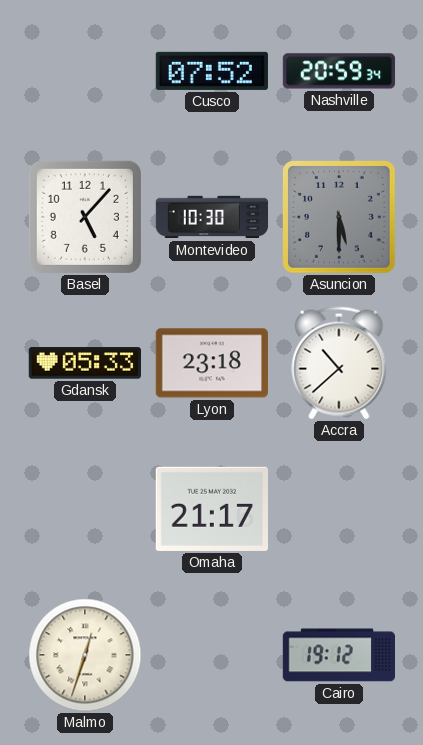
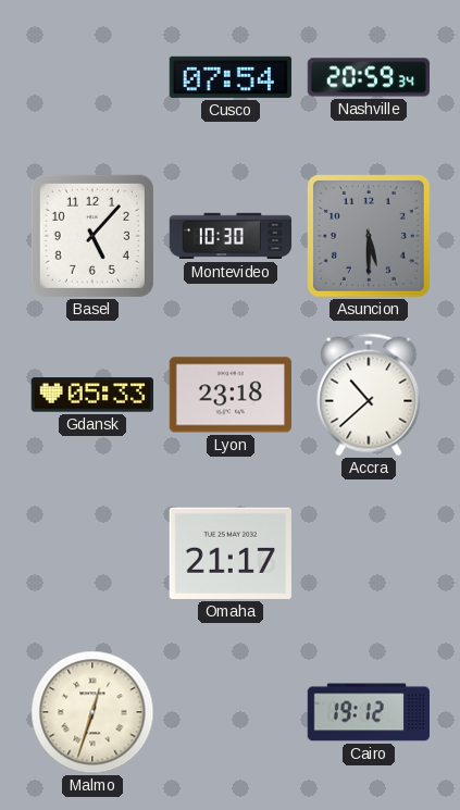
Cusco: 07:52 -> 07:54 (231, 77)
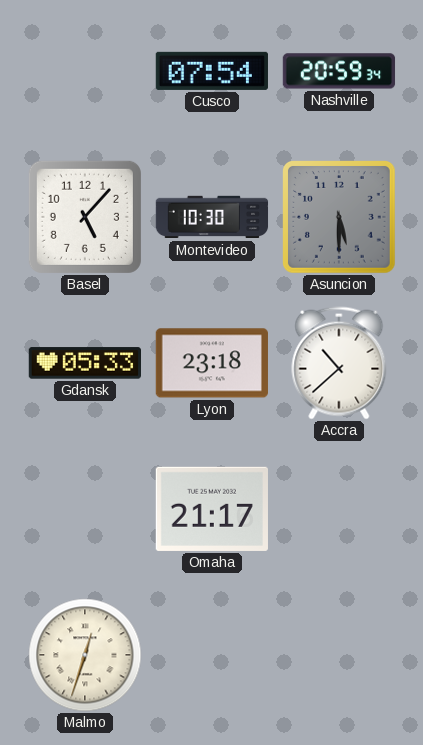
Cairo: 19:12 -> none (368, 712)
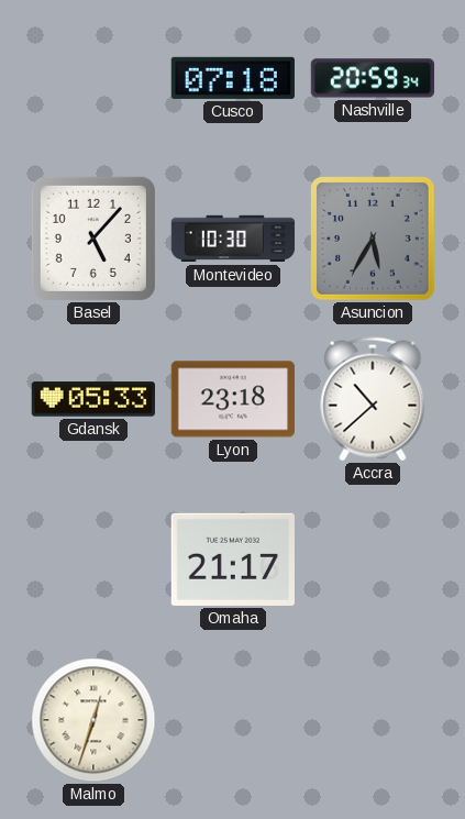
Cusco: 07:54 -> 07:18 (233, 78)
Asuncion: 5:30 -> 5:35 (374, 240)
